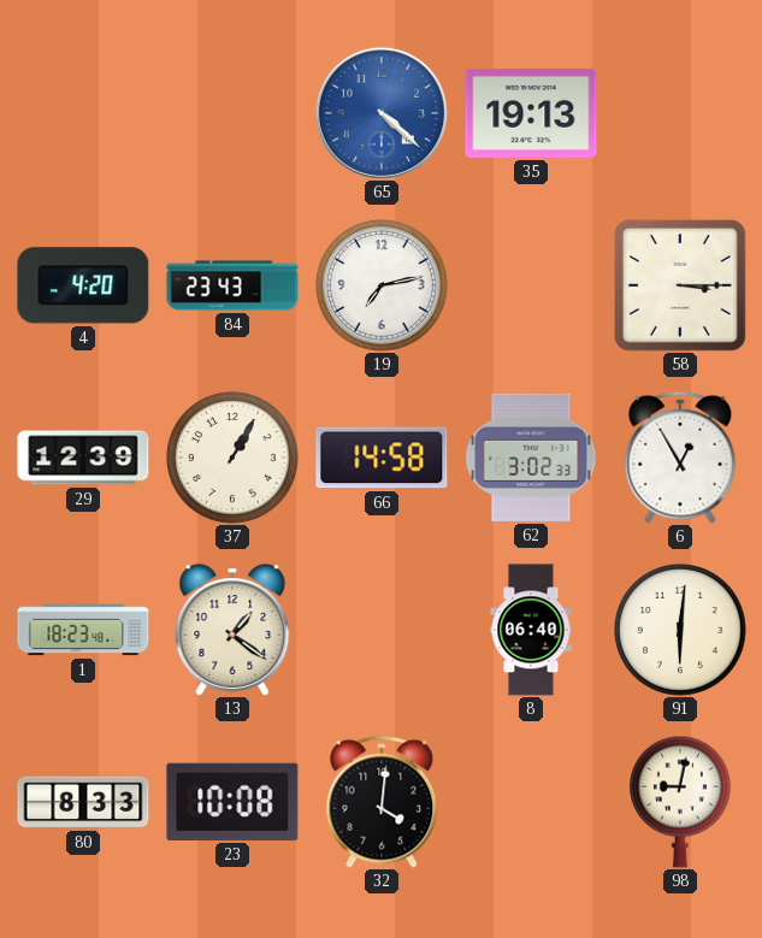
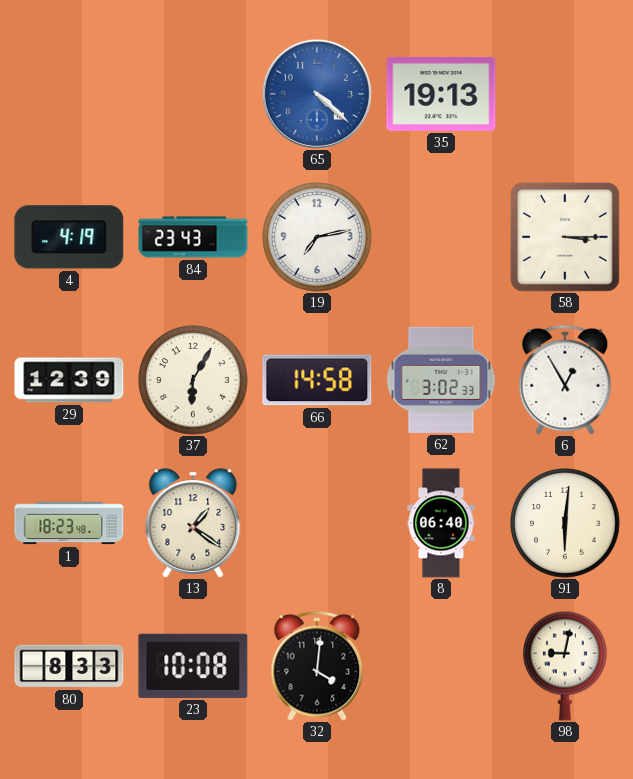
4: 4:20 -> 4:19 (69, 237)
37: 1:05 -> 6:05 (193, 380)
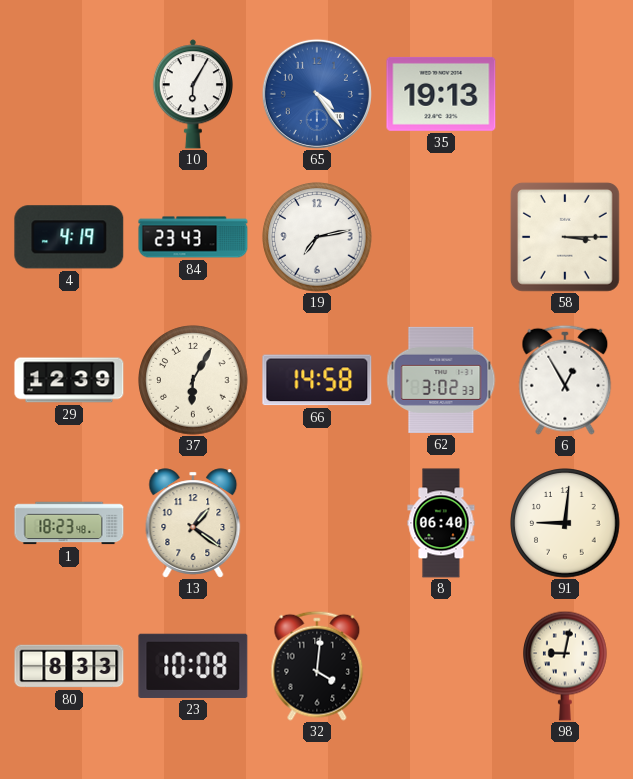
10: none -> 6:05 (193, 94)
65: 4:22 -> 4:24 (317, 94)
91: 6:01 -> 9:01 (565, 523)
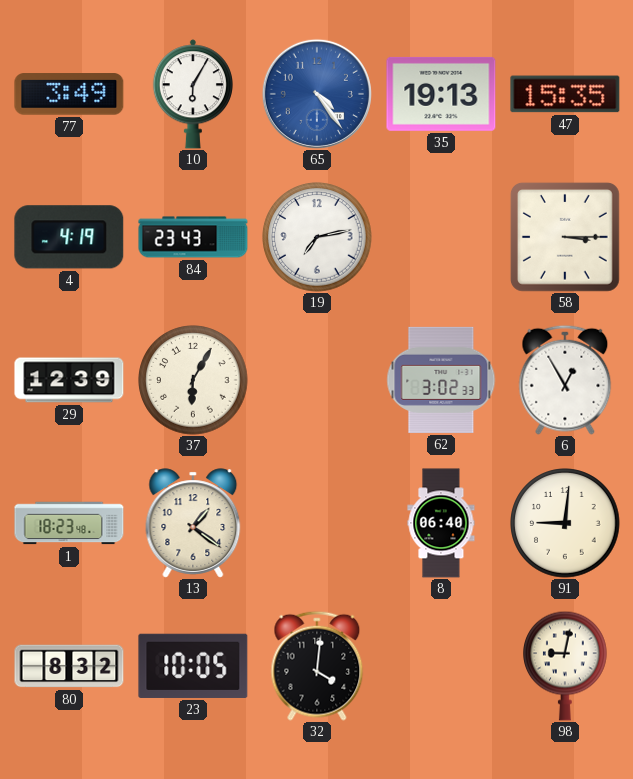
77: none -> 3:49 (69, 94)
47: none -> 15:35 (565, 94)
66: 14:58 -> none (317, 380)
80: 8:33 -> 8:32 (69, 666)
23: 10:08 -> 10:05 (193, 666)
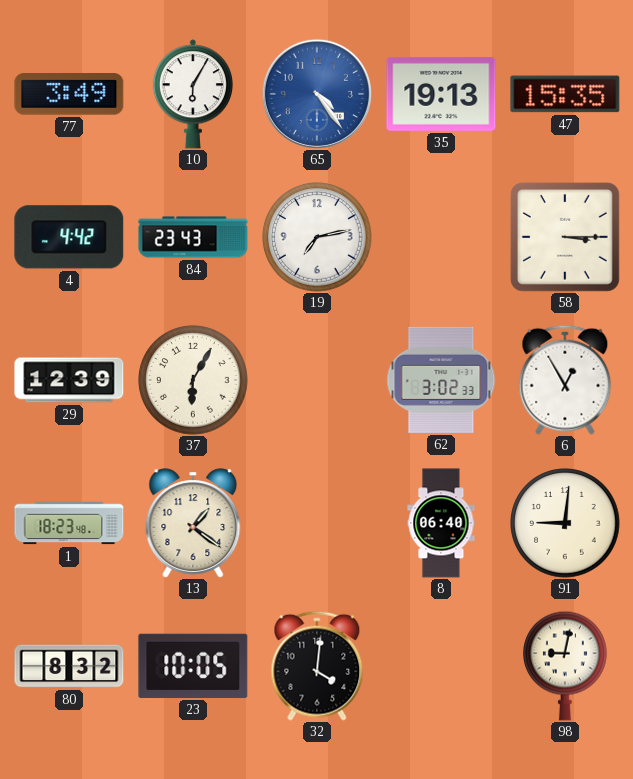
4: 4:19 -> 4:42 (69, 237)
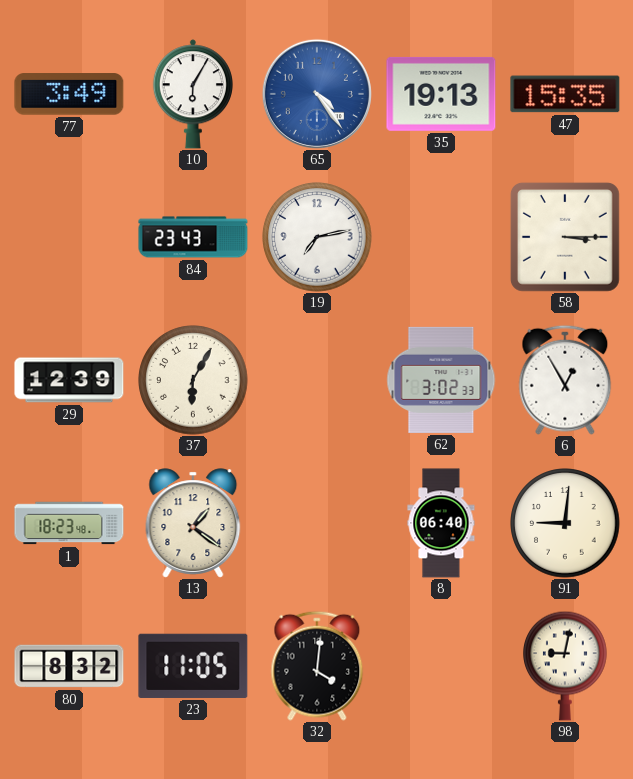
4: 4:42 -> none (69, 237)
23: 10:05 -> 11:05 (193, 666)
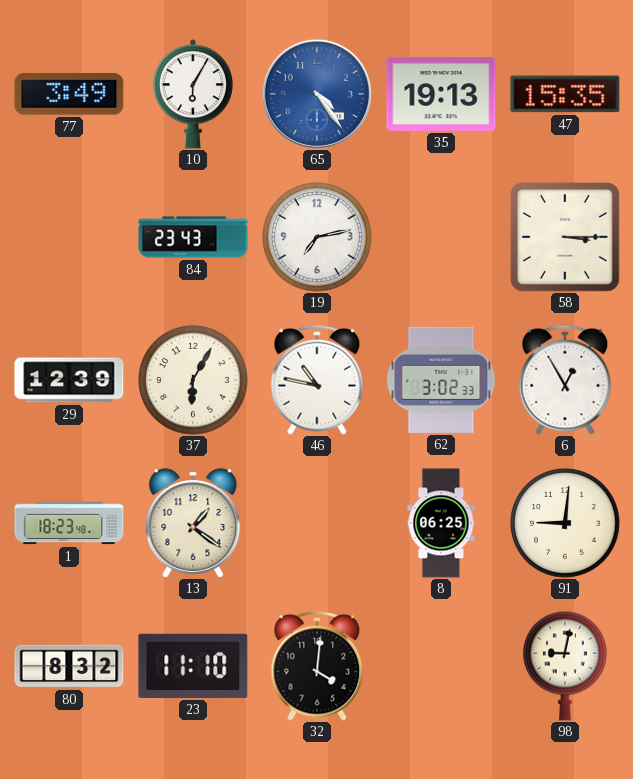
46: none -> 10:47 (317, 380)
8: 06:40 -> 06:25 (441, 523)
23: 11:05 -> 11:10 (193, 666)
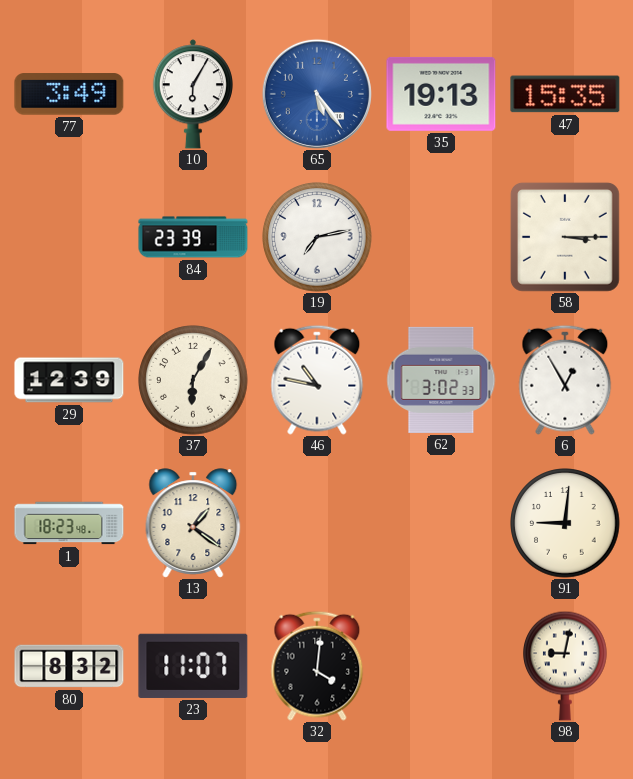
65: 4:24 -> 5:24 (317, 94)
84: 23:43 -> 23:39 (193, 237)
8: 06:25 -> none (441, 523)
23: 11:10 -> 11:07 (193, 666)
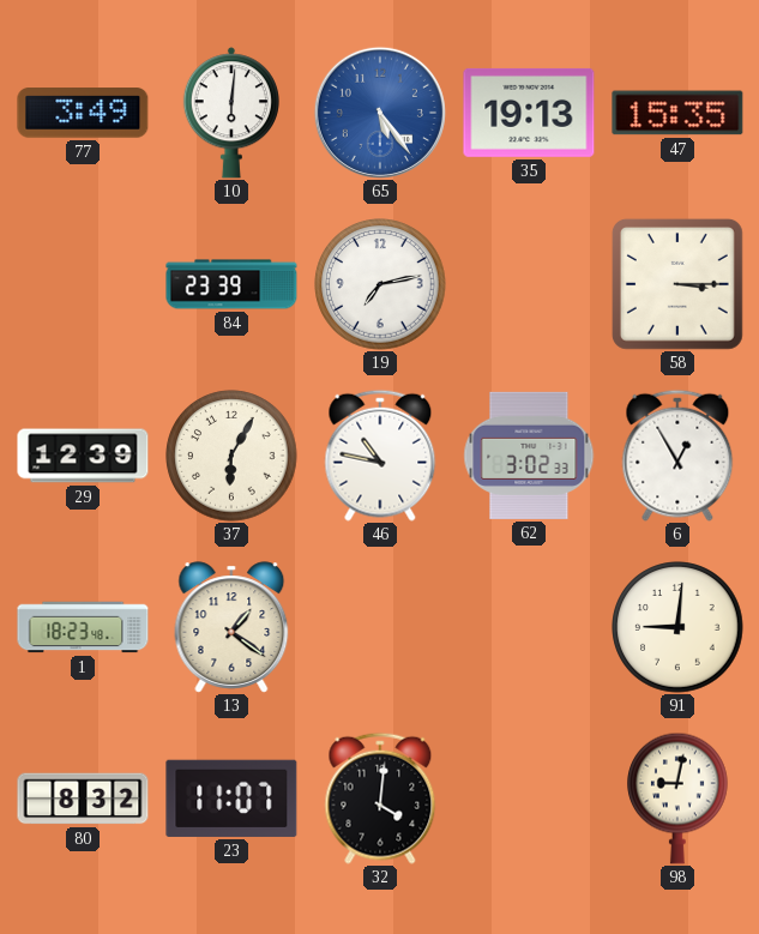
10: 6:05 -> 6:01 (231, 113)
